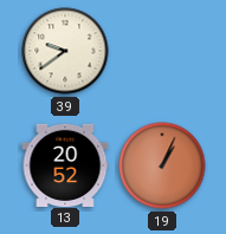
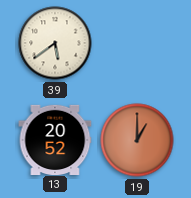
39: 9:39 -> 5:39 (55, 43)
19: 1:04 -> 1:00 (137, 140)
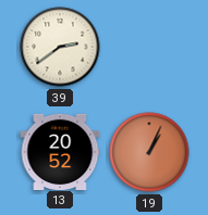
39: 5:39 -> 2:39 (60, 47)
19: 1:00 -> 1:04 (149, 152)
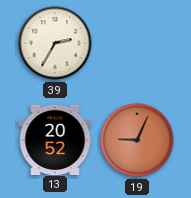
39: 2:39 -> 2:35 (55, 43)
19: 1:04 -> 9:04 (137, 140)
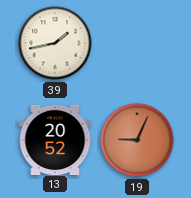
39: 2:35 -> 1:43 (55, 43)
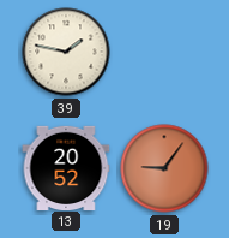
39: 1:43 -> 1:47 (66, 52)
19: 9:04 -> 9:06 (164, 168)
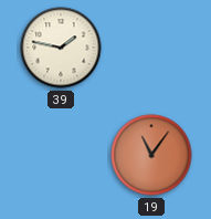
13: 20:52 -> none (66, 167)
19: 9:06 -> 11:06 (151, 155)
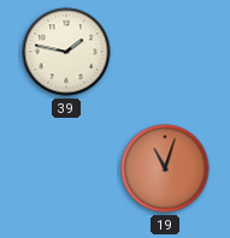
19: 11:06 -> 11:03 (165, 168)
